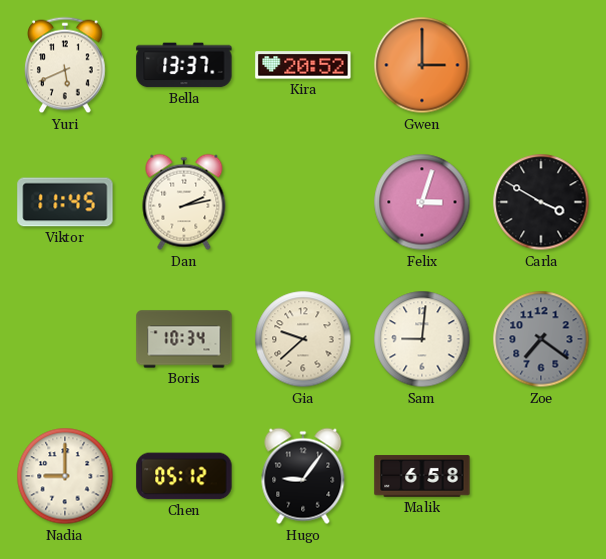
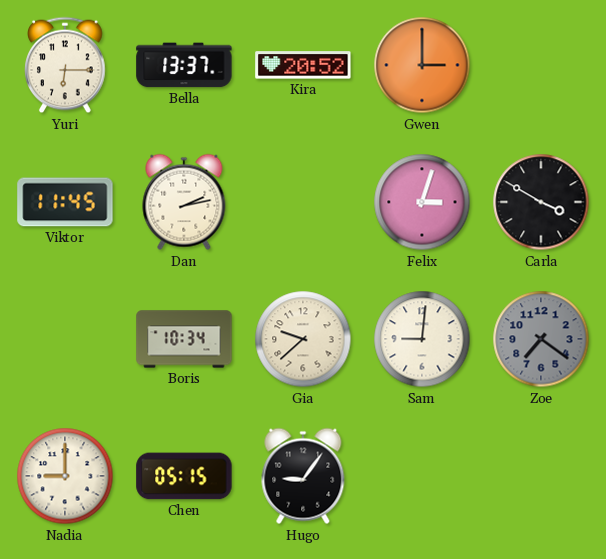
Yuri: 5:41 -> 6:15 (65, 65)
Chen: 05:12 -> 05:15 (184, 476)
Malik: 6:58 -> none (422, 476)
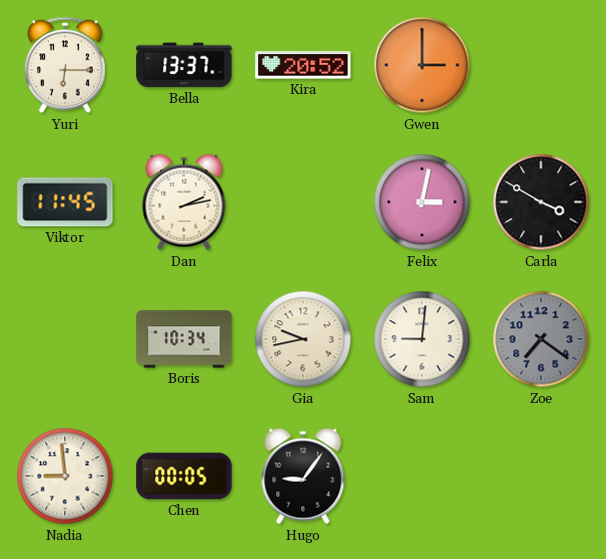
Felix: 3:03 -> 3:02 (422, 202)
Gia: 9:38 -> 9:43 (303, 339)
Nadia: 9:00 -> 8:59 (65, 476)
Chen: 05:15 -> 00:05 (184, 476)
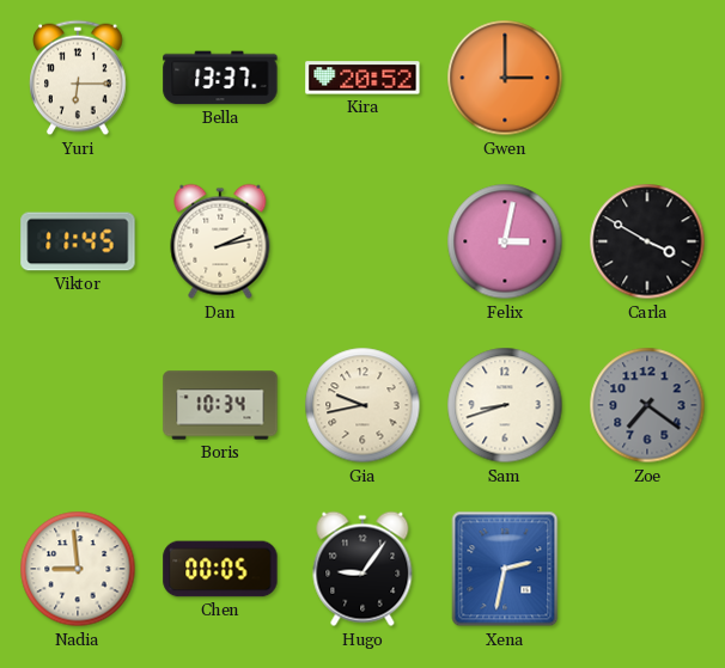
Sam: 9:01 -> 8:42 (505, 405)
Xena: none -> 2:32 (505, 569)
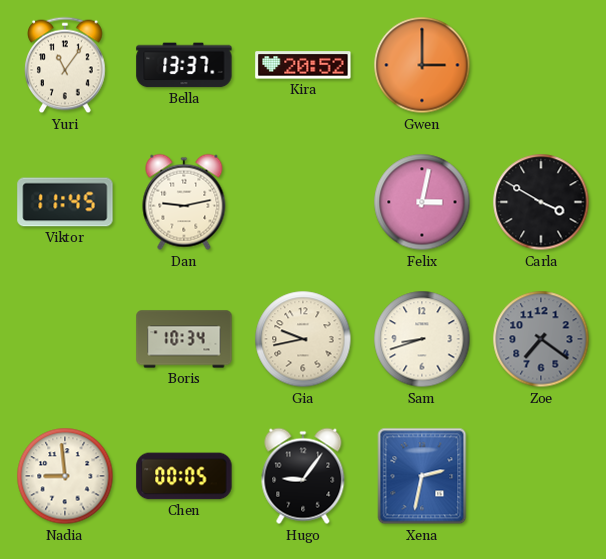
Yuri: 6:15 -> 11:06 (65, 65)
Dan: 2:13 -> 9:13 (184, 202)
